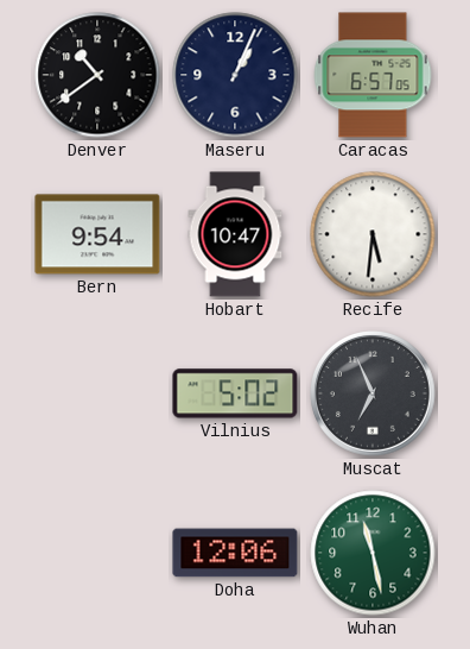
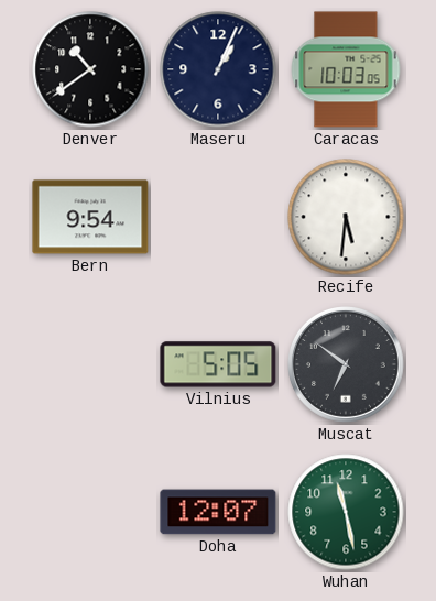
Caracas: 6:57 -> 10:03 (346, 69)
Hobart: 10:47 -> none (235, 234)
Vilnius: 5:02 -> 5:05 (218, 364)
Muscat: 6:56 -> 6:51 (347, 365)
Doha: 12:06 -> 12:07 (218, 512)
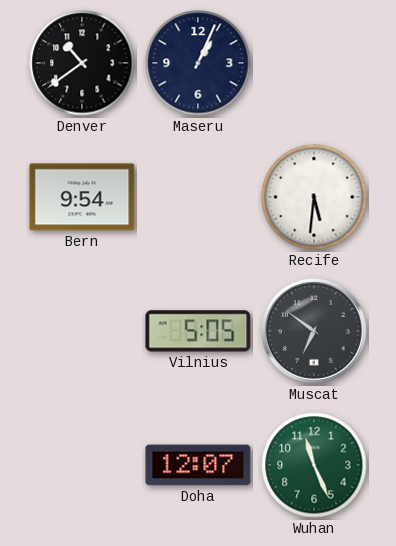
Caracas: 10:03 -> none (346, 69)
Wuhan: 11:28 -> 11:26 (314, 465)
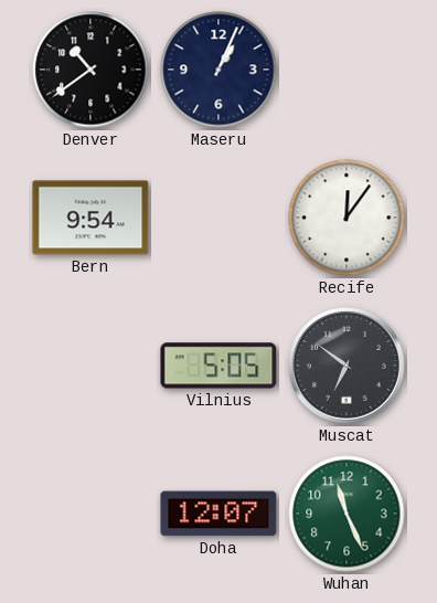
Recife: 5:31 -> 12:06 (347, 218)
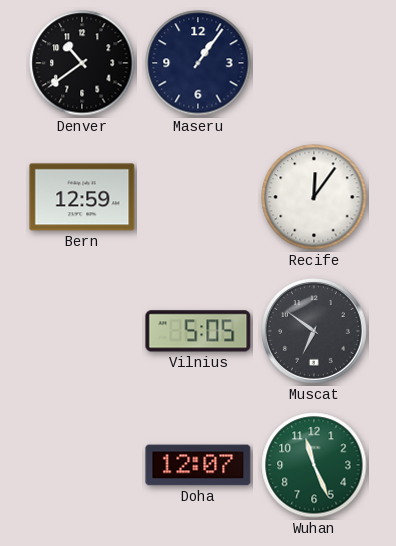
Maseru: 1:04 -> 1:06 (198, 63)
Bern: 9:54 -> 12:59 (82, 197)
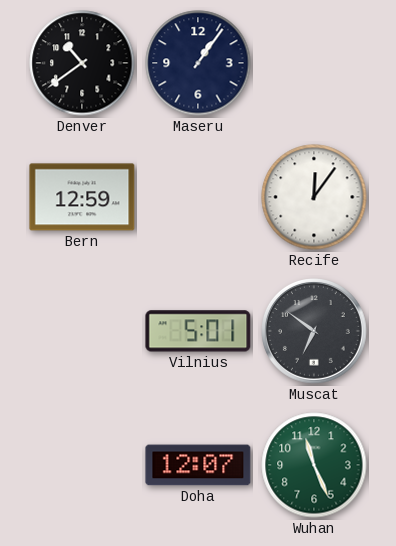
Vilnius: 5:05 -> 5:01 (198, 331)
